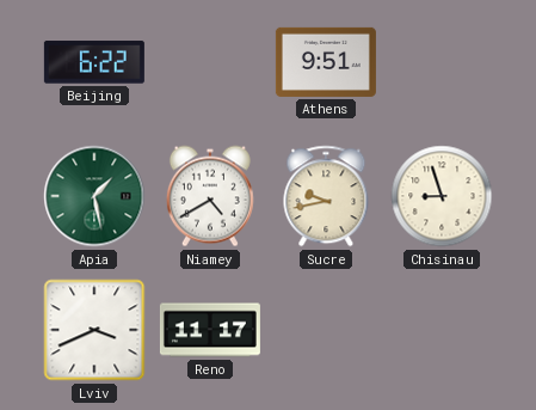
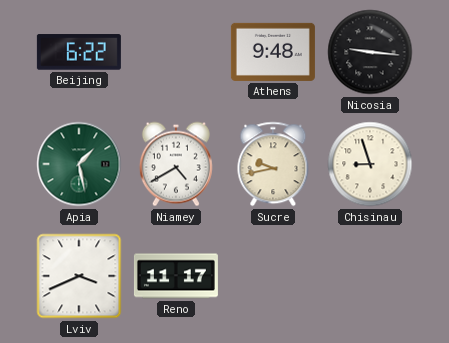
Athens: 9:51 -> 9:48 (273, 52)
Nicosia: none -> 9:16 (370, 52)
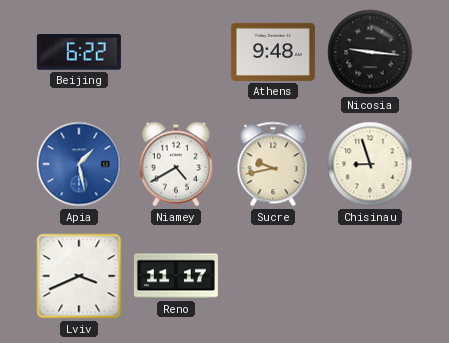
Apia dial: green -> blue (79, 164)
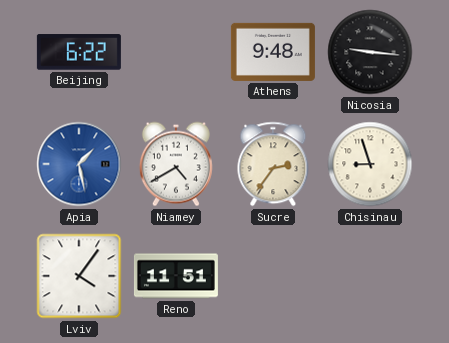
Sucre: 9:43 -> 2:36 (273, 164)
Lviv: 3:41 -> 4:06 (79, 276)
Reno: 11:17 -> 11:51 (176, 276)
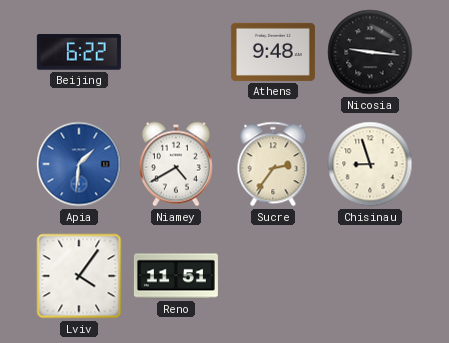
Apia: 1:28 -> 1:31 (79, 164)
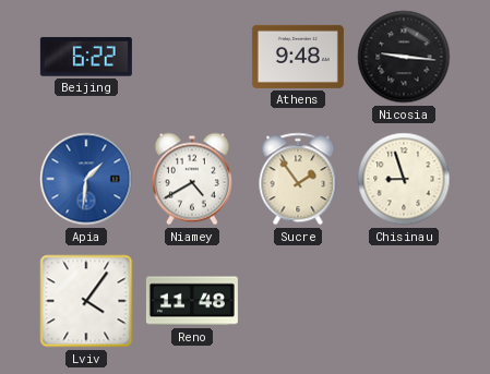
Sucre: 2:36 -> 1:54 (298, 179)
Reno: 11:51 -> 11:48 (192, 301)
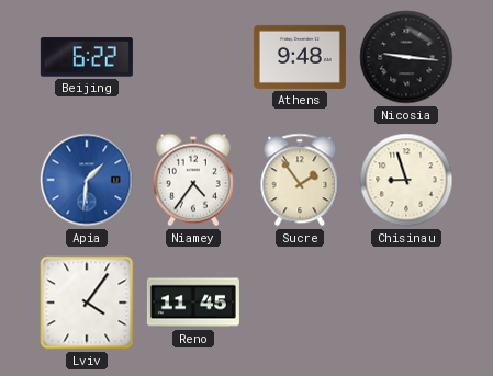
Niamey: 4:40 -> 4:36 (193, 180)
Reno: 11:48 -> 11:45 (193, 303)
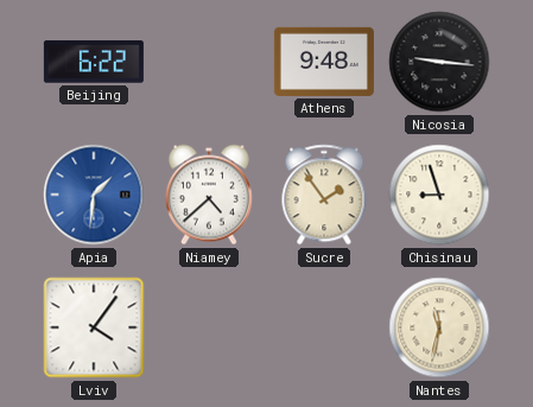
Niamey: 4:36 -> 4:38 (209, 195)
Reno: 11:45 -> none (193, 303)
Nantes: none -> 11:32 (439, 327)
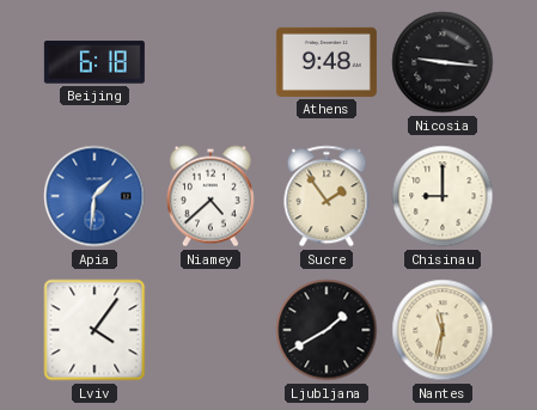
Beijing: 6:22 -> 6:18 (94, 62)
Chisinau: 8:57 -> 9:00 (443, 196)
Ljubljana: none -> 1:40 (327, 330)
